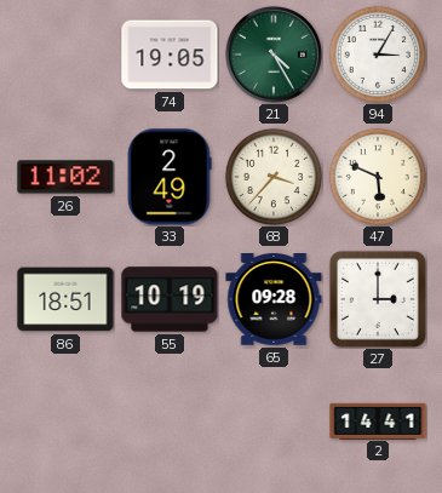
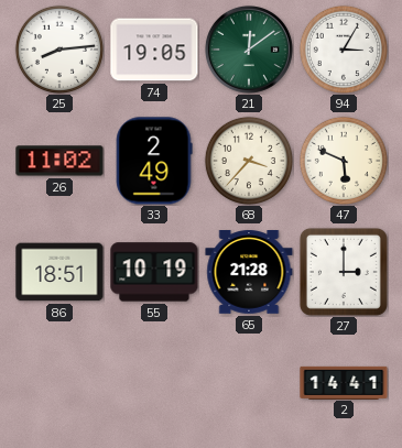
25: none -> 8:14 (59, 50)
21: 4:25 -> 12:09 (249, 50)
65: 09:28 -> 21:28 (249, 272)
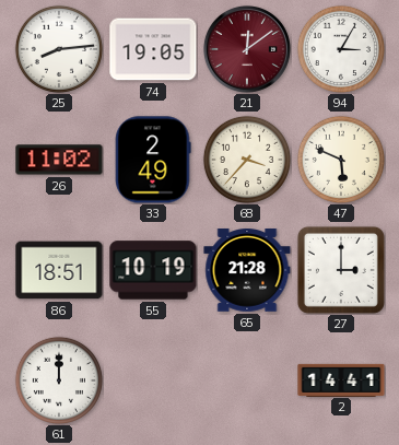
21 dial: green -> burgundy (247, 49)
61: none -> 12:00 (59, 380)
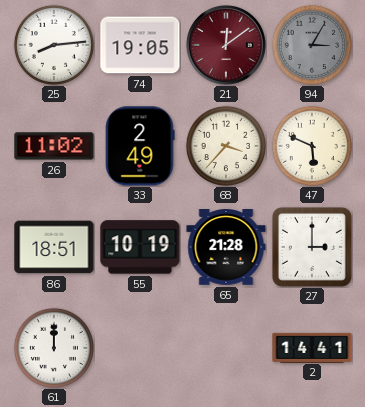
94 dial: white -> grey (312, 45)
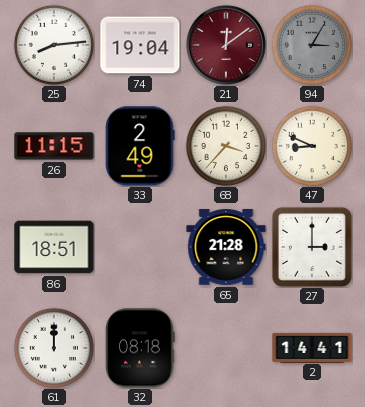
74: 19:05 -> 19:04 (140, 45)
26: 11:02 -> 11:15 (54, 146)
47: 5:49 -> 8:49 (312, 146)
55: 10:19 -> none (140, 247)
32: none -> 08:18 (140, 348)
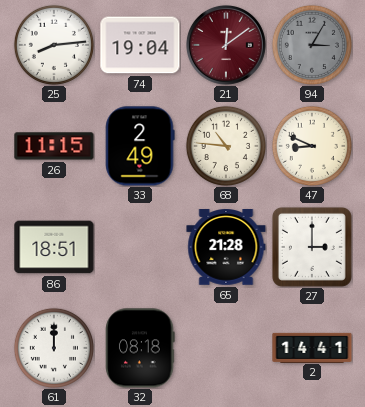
68: 3:37 -> 10:46 (226, 146)
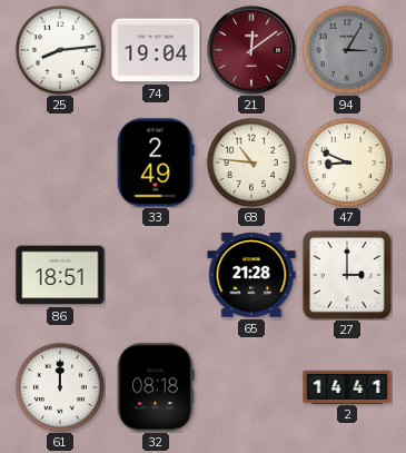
26: 11:15 -> none (54, 146)
